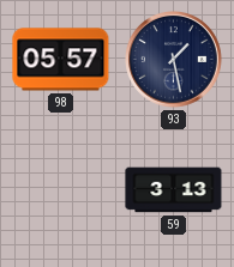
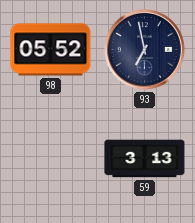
98: 05:57 -> 05:52 (51, 50)
93: 1:28 -> 6:58 (145, 50)
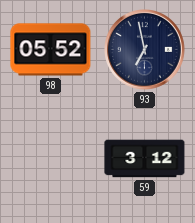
59: 3:13 -> 3:12 (145, 159)
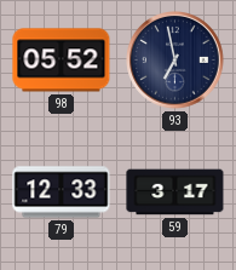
79: none -> 12:33 (62, 193)
59: 3:12 -> 3:17 (175, 193)
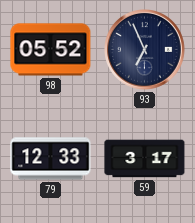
93: 6:58 -> 6:56 (145, 50)
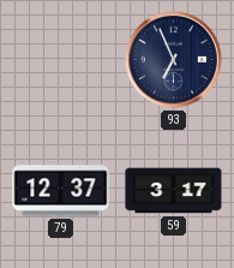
98: 05:52 -> none (51, 50)
79: 12:33 -> 12:37 (61, 191)
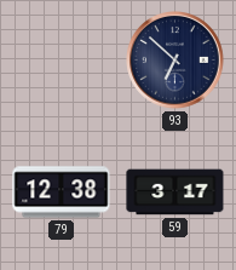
93: 6:56 -> 6:52 (175, 61)
79: 12:37 -> 12:38 (62, 193)
